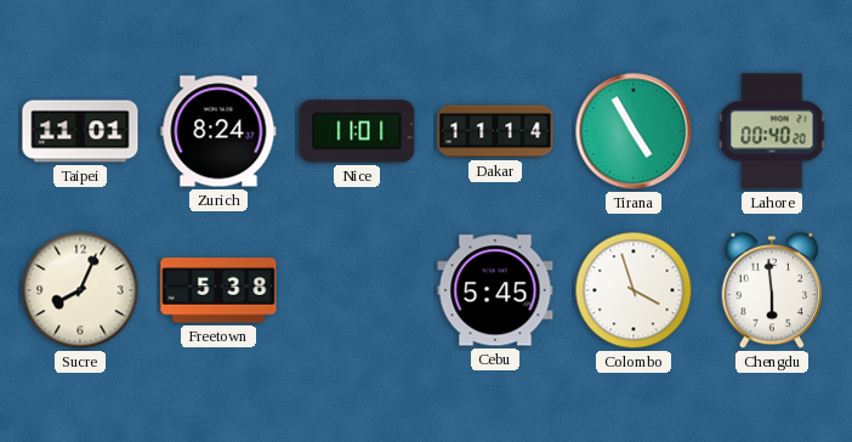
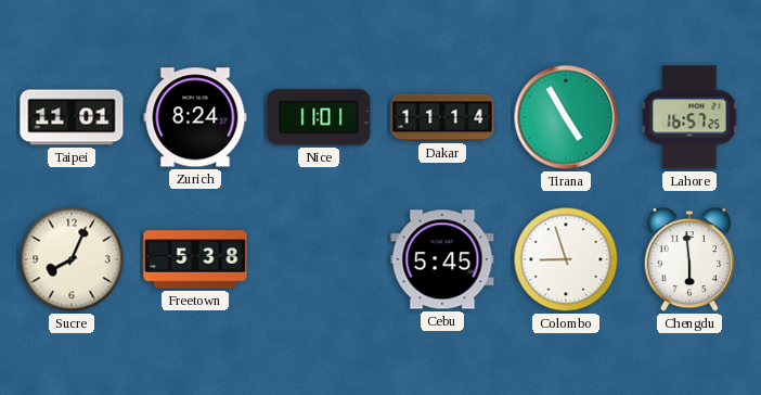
Lahore: 00:40 -> 16:57 (689, 117)
Colombo: 3:57 -> 8:57 (566, 259)
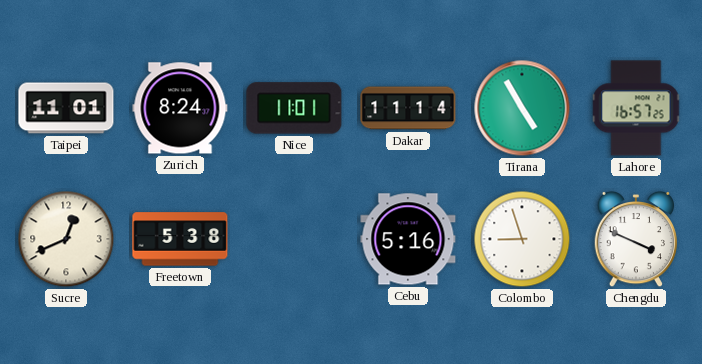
Sucre: 8:04 -> 12:41 (66, 239)
Cebu: 5:45 -> 5:16 (408, 239)
Chengdu: 5:59 -> 3:49 (636, 239)
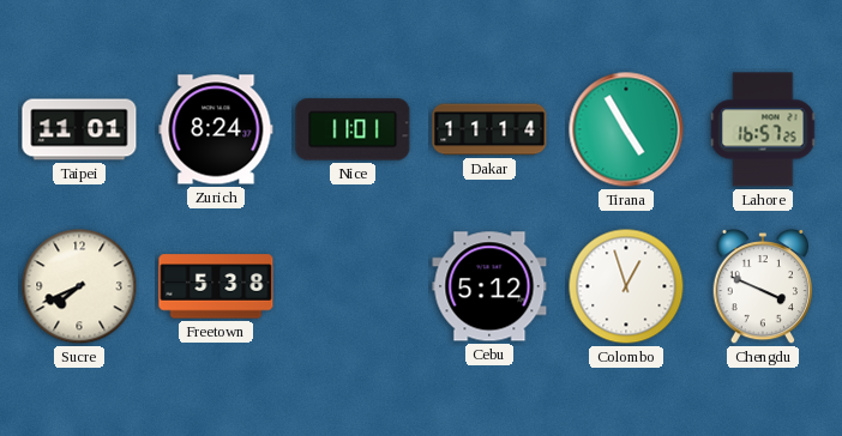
Sucre: 12:41 -> 7:41 (79, 286)
Cebu: 5:16 -> 5:12 (489, 286)
Colombo: 8:57 -> 12:57 (626, 286)
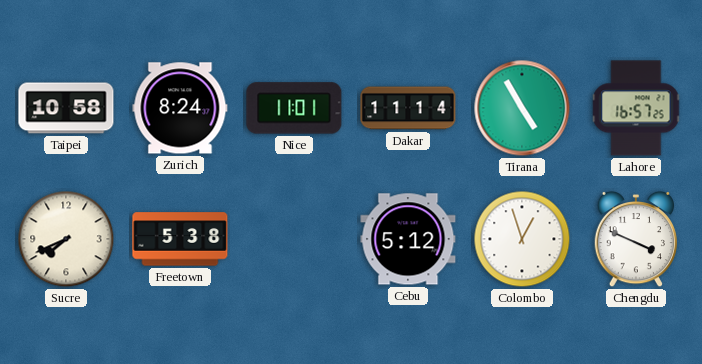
Taipei: 11:01 -> 10:58 (66, 108)
